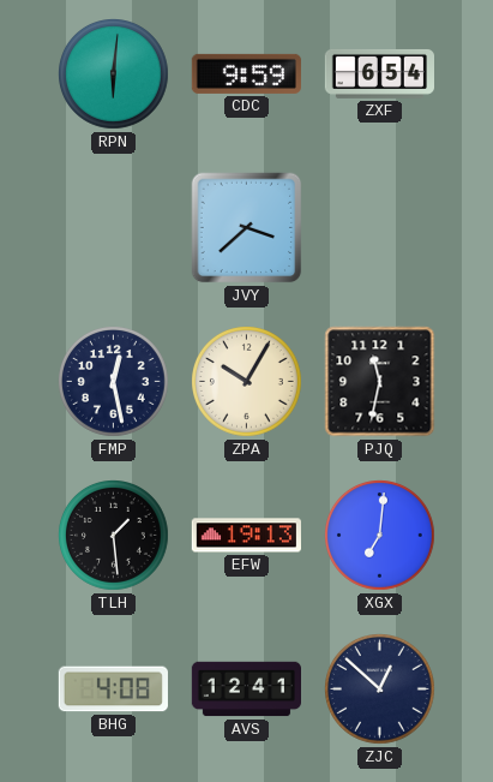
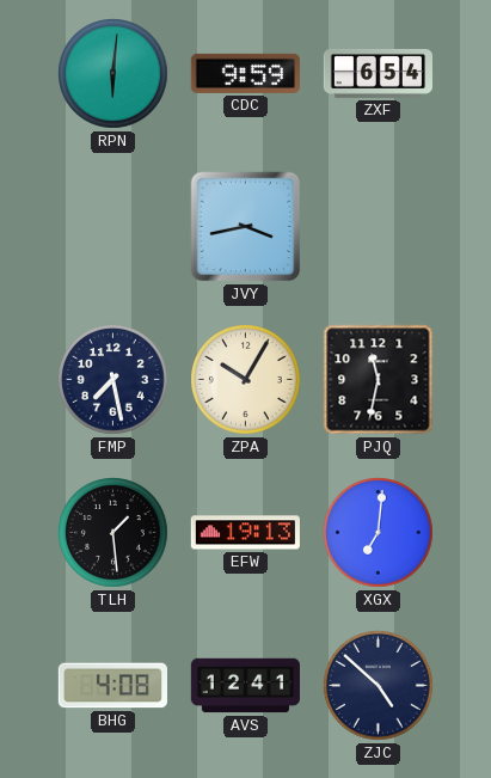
JVY: 3:38 -> 3:43 (246, 227)
FMP: 12:28 -> 7:28 (113, 380)
ZJC: 12:52 -> 4:52 (379, 686)
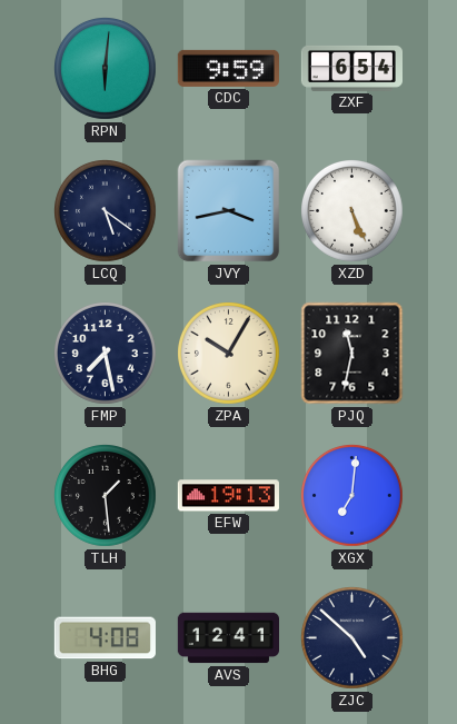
LCQ: none -> 5:21 (106, 211)
XZD: none -> 5:26 (352, 211)
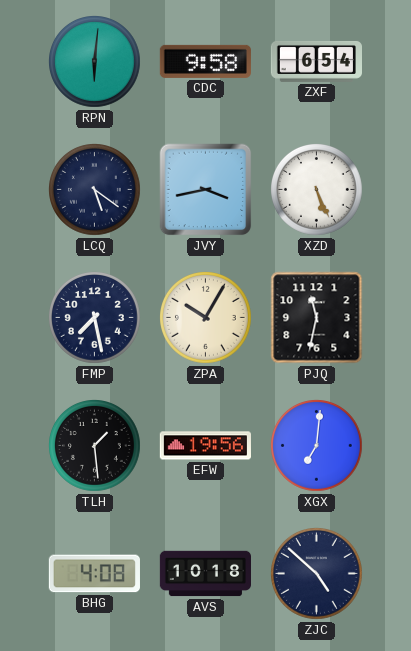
CDC: 9:59 -> 9:58 (205, 61)
EFW: 19:13 -> 19:56 (205, 446)
AVS: 12:41 -> 10:18 (205, 574)
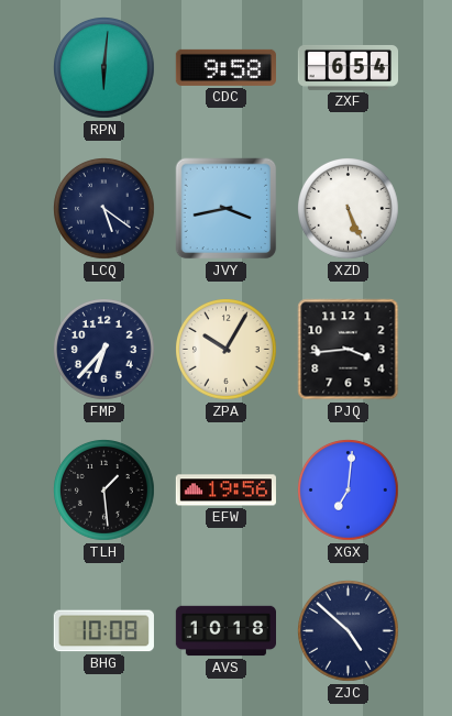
FMP: 7:28 -> 6:37 (104, 350)
PJQ: 11:32 -> 3:44 (349, 350)
BHG: 4:08 -> 10:08 (103, 631)
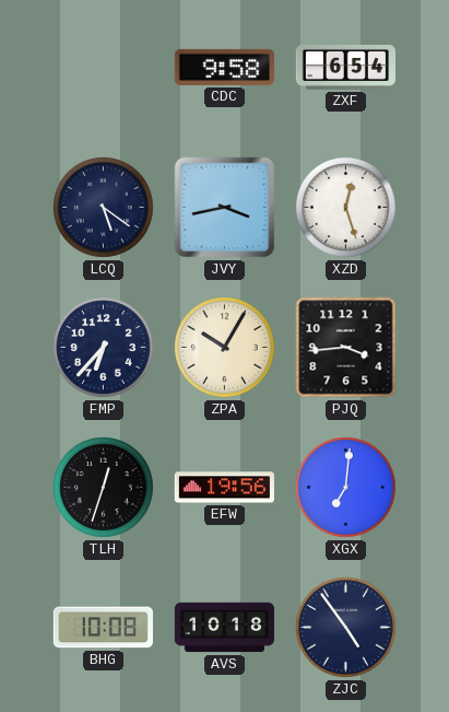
RPN: 6:01 -> none (104, 68)
XZD: 5:26 -> 12:27 (346, 208)
TLH: 1:29 -> 12:33 (104, 488)
ZJC: 4:52 -> 4:54 (346, 628)
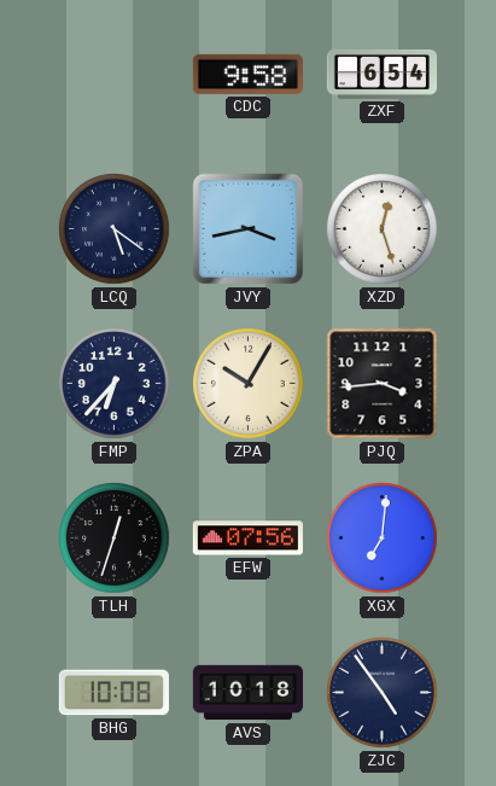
EFW: 19:56 -> 07:56 (247, 538)
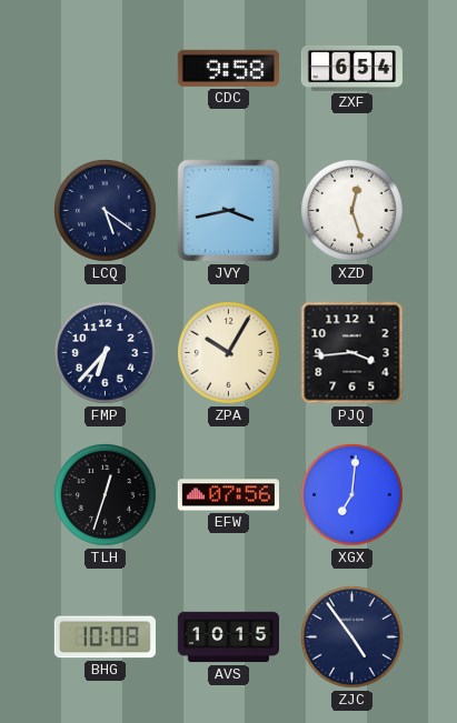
AVS: 10:18 -> 10:15 (228, 637)
